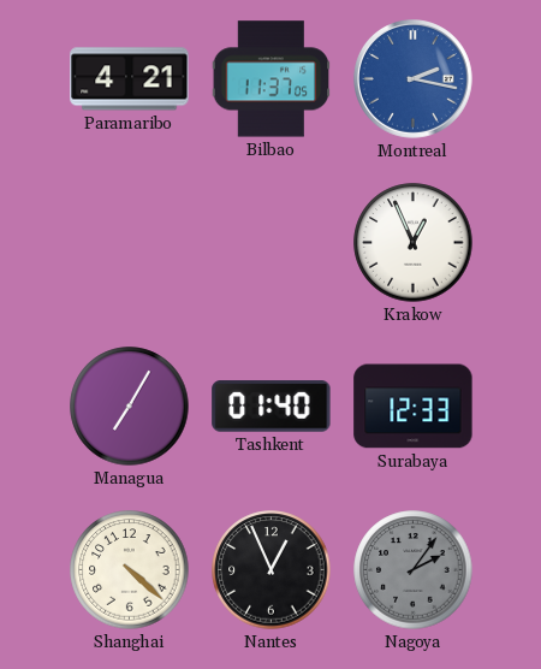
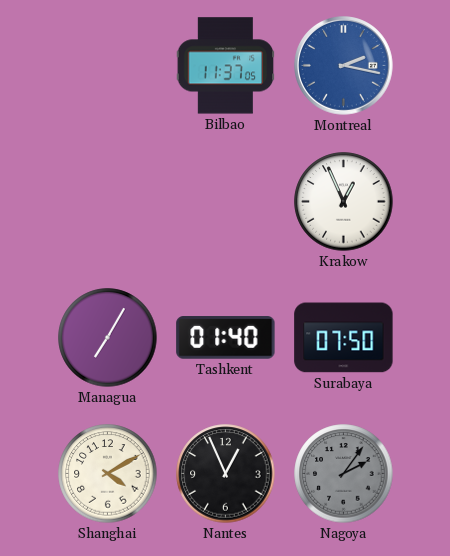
Paramaribo: 4:21 -> none (130, 79)
Surabaya: 12:33 -> 07:50 (344, 338)
Shanghai: 4:22 -> 4:10 (108, 474)
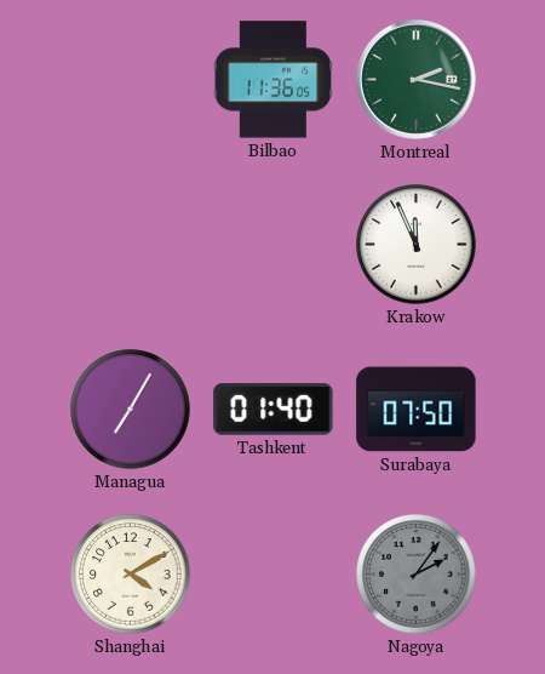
Bilbao: 11:37 -> 11:36 (274, 80)
Montreal dial: blue -> green (417, 80)
Krakow: 12:56 -> 11:56 (417, 245)
Nantes: 12:56 -> none (226, 474)
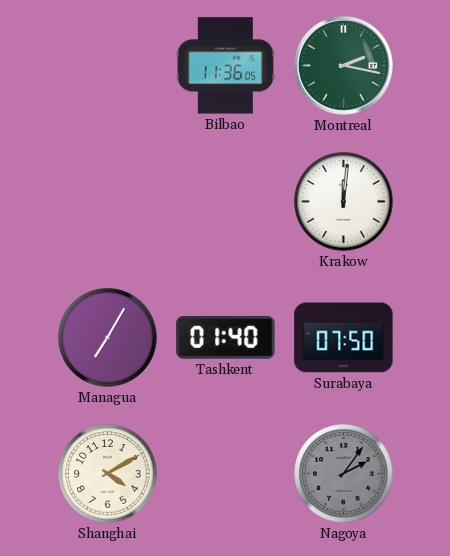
Krakow: 11:56 -> 12:01 (344, 202)
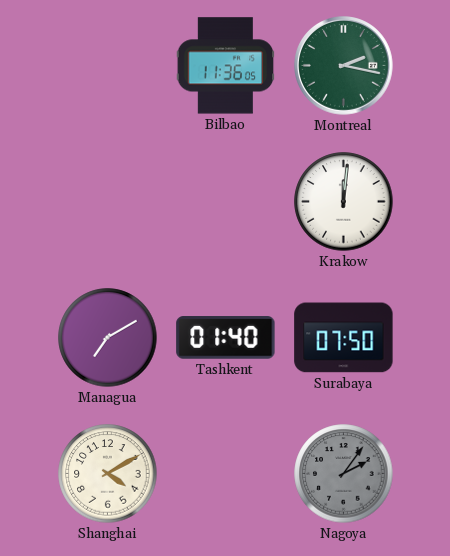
Managua: 7:05 -> 7:10 (108, 338)
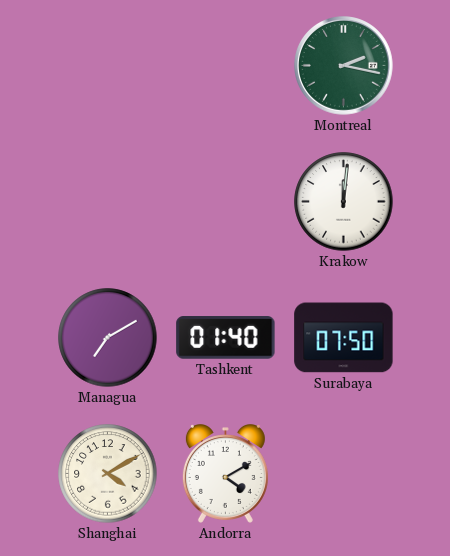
Bilbao: 11:36 -> none (226, 66)
Andorra: none -> 4:10 (225, 474)
Nagoya: 2:06 -> none (344, 474)
